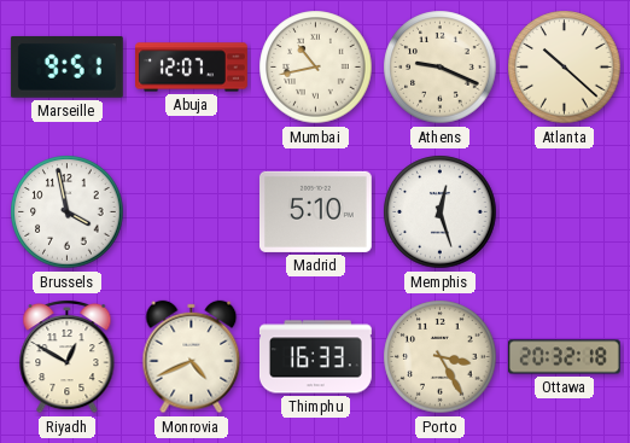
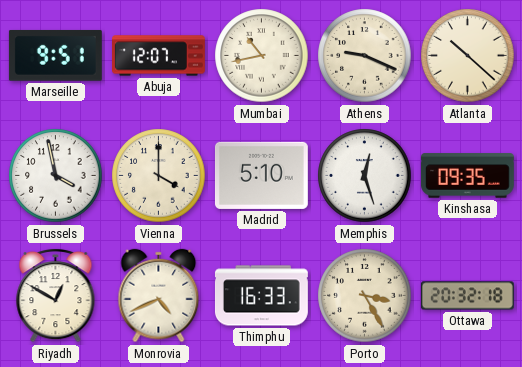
Vienna: none -> 4:00 (159, 176)
Kinshasa: none -> 09:35 (467, 176)
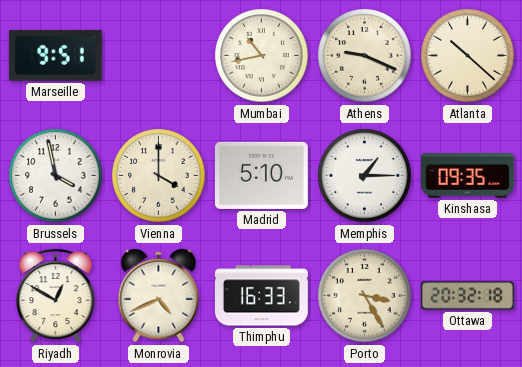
Abuja: 12:07 -> none (159, 56)
Memphis: 12:27 -> 1:15 (365, 176)
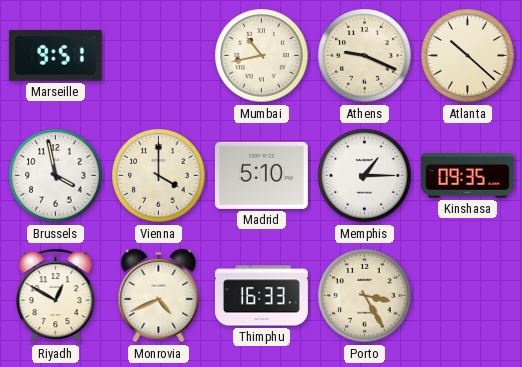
Ottawa: 20:32 -> none (467, 296)
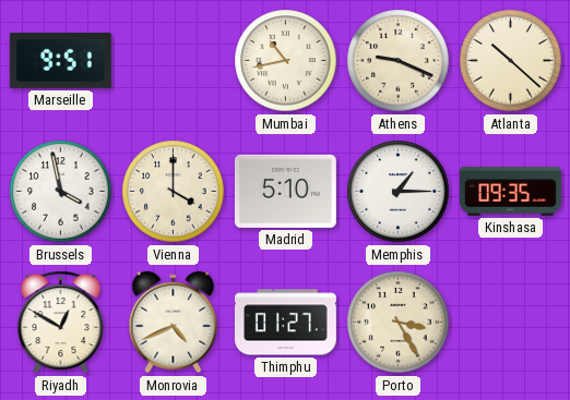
Thimphu: 16:33 -> 01:27 (285, 323)
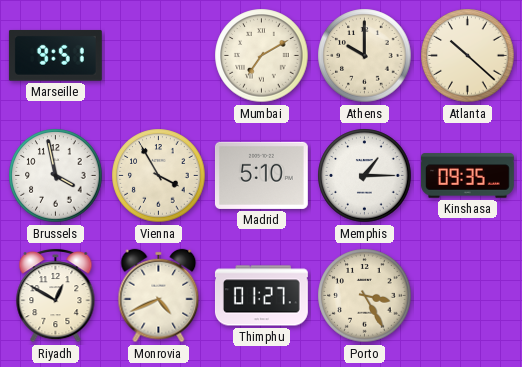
Mumbai: 10:43 -> 7:10 (262, 56)
Athens: 9:19 -> 10:00 (365, 56)
Vienna: 4:00 -> 3:55 (159, 176)
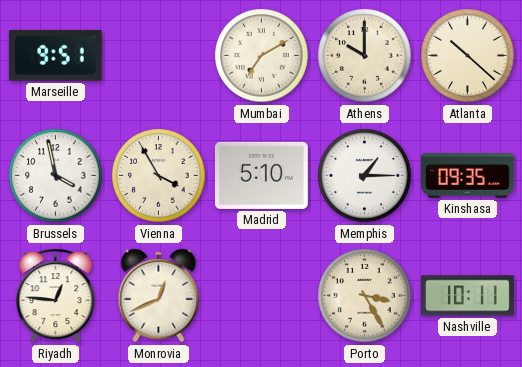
Riyadh: 12:50 -> 12:46 (56, 295)
Monrovia: 4:41 -> 12:41 (159, 296)
Thimphu: 01:27 -> none (261, 296)
Nashville: none -> 10:11 (467, 296)
